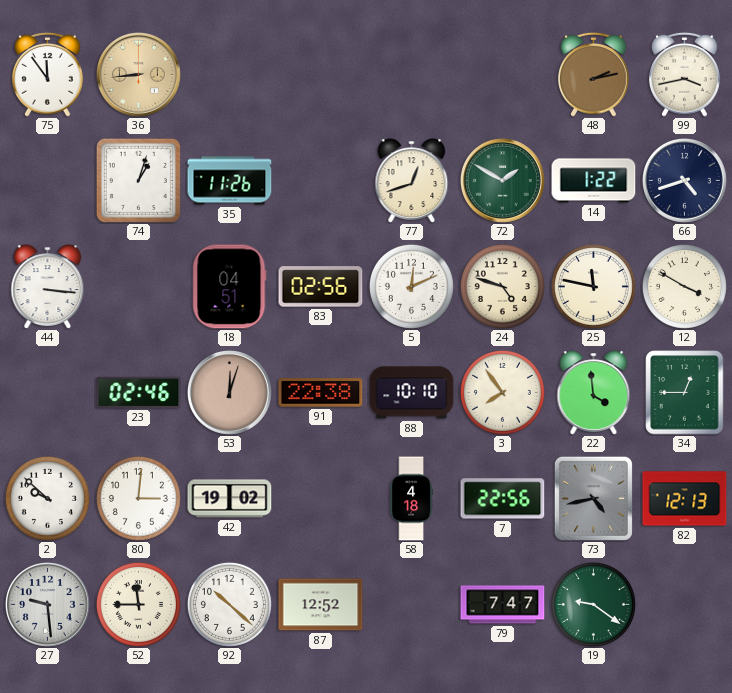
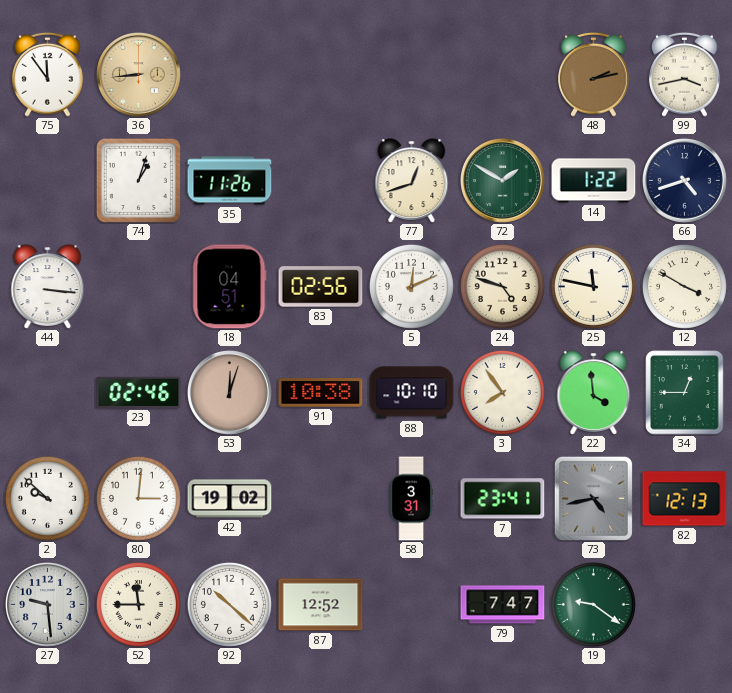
91: 22:38 -> 10:38 (321, 393)
58: 4:18 -> 3:31 (411, 499)
7: 22:56 -> 23:41 (503, 499)
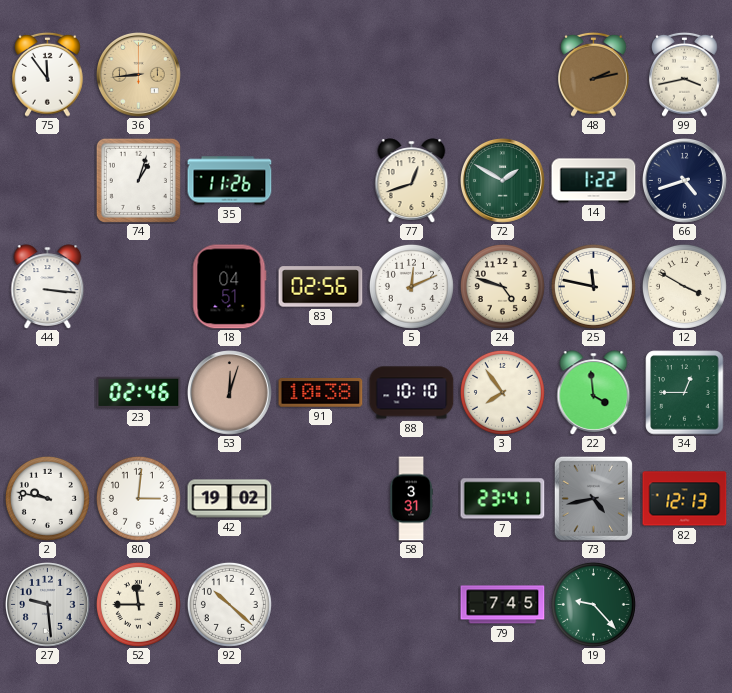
2: 9:52 -> 9:47 (47, 498)
87: 12:52 -> none (321, 605)
79: 7:47 -> 7:45 (503, 605)
19: 9:21 -> 9:23 (593, 604)
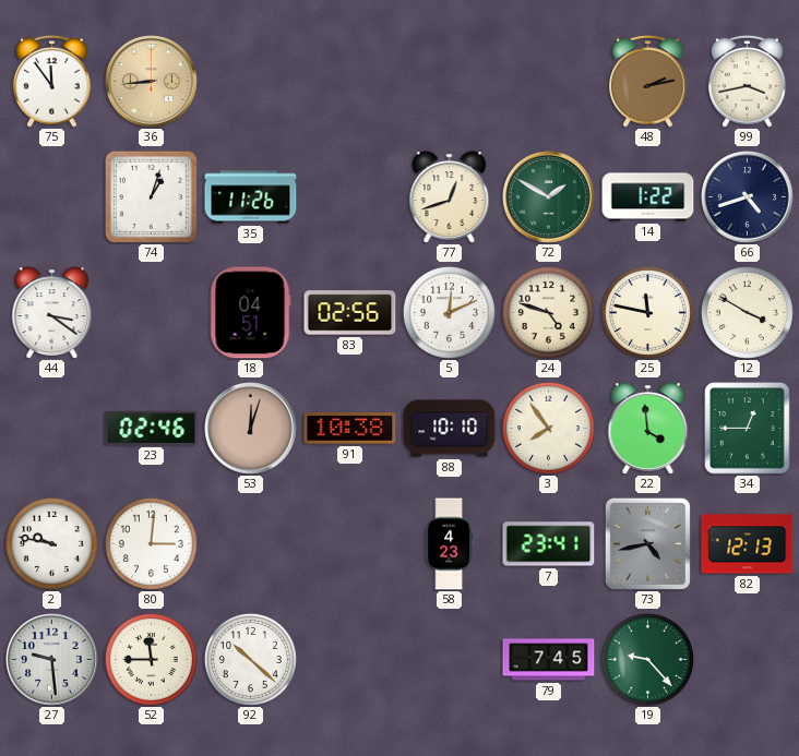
44: 3:16 -> 3:21 (52, 313)
42: 19:02 -> none (230, 499)
58: 3:31 -> 4:23 (449, 544)
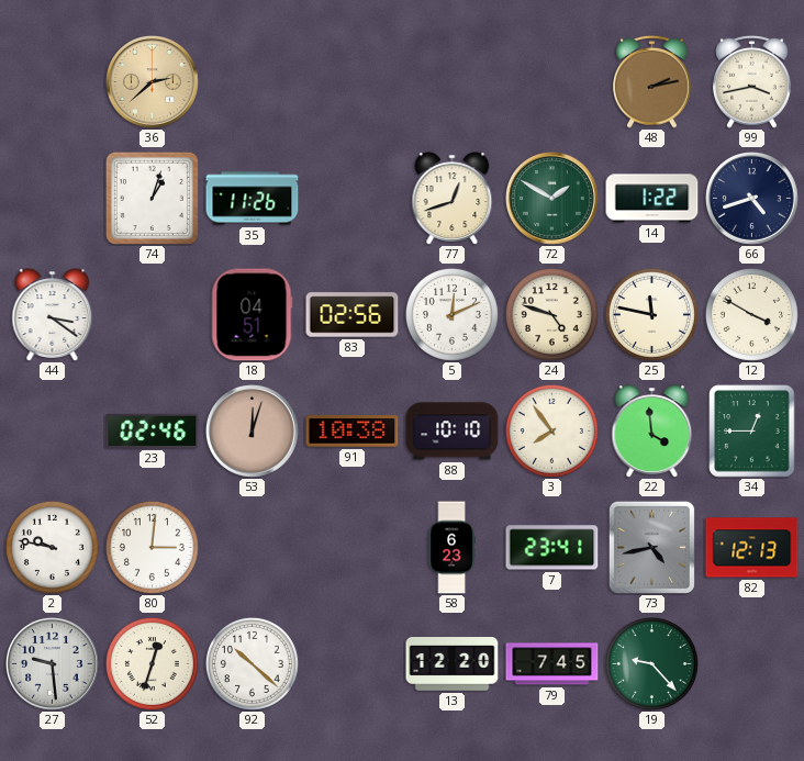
75: 11:54 -> none (52, 81)
36: 8:44 -> 2:38 (153, 82)
58: 4:23 -> 6:23 (451, 548)
52: 11:45 -> 12:33 (152, 663)
13: none -> 12:20 (453, 664)
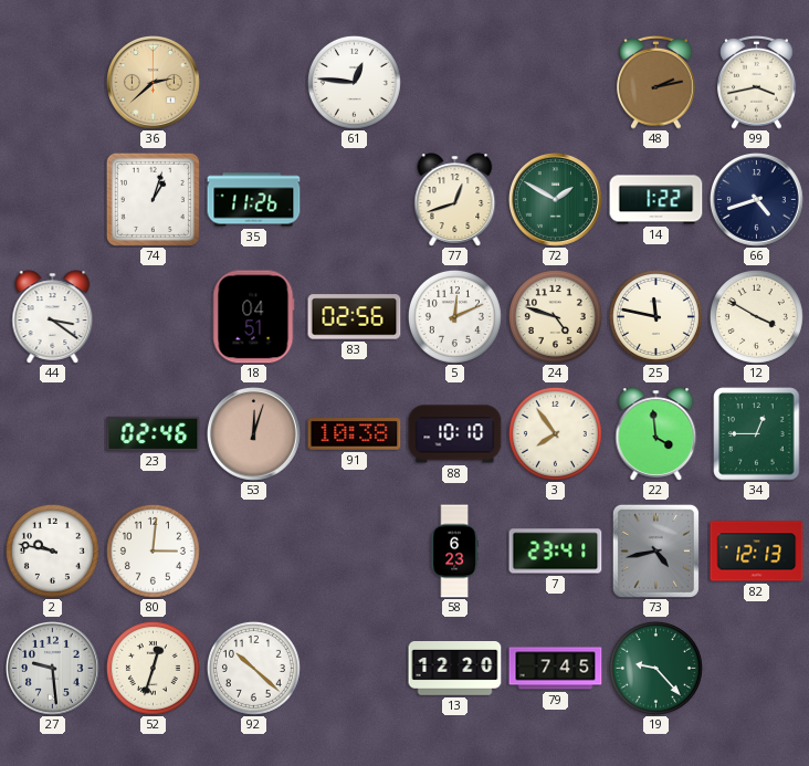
61: none -> 12:46 (354, 82)
